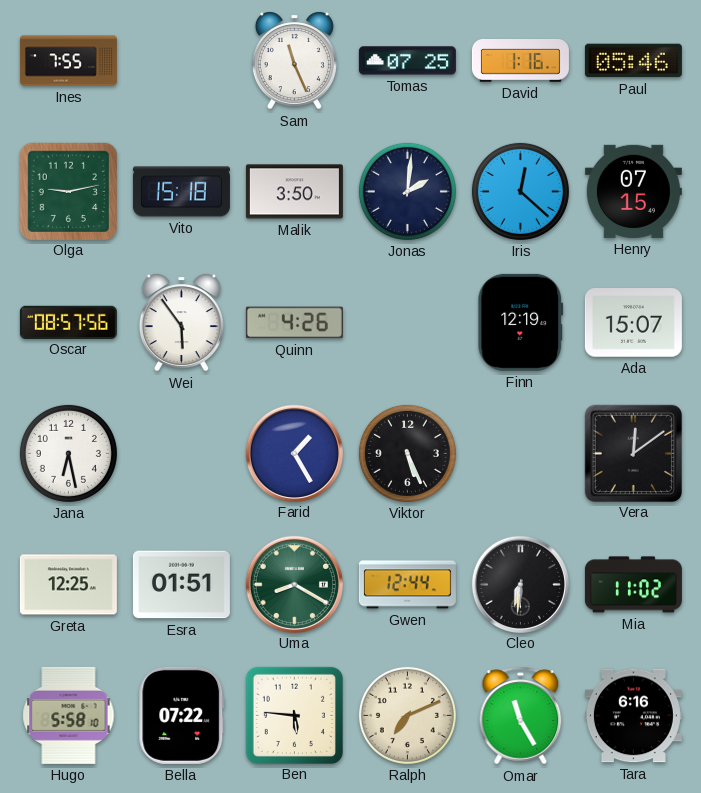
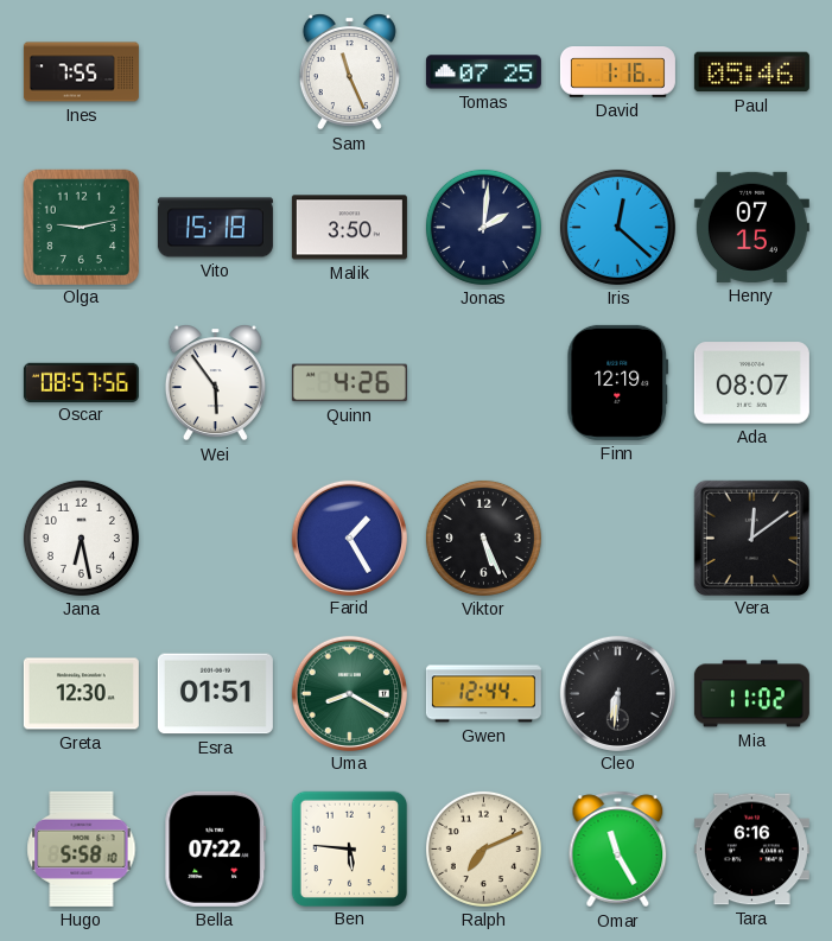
Ada: 15:07 -> 08:07 (751, 383)
Greta: 12:25 -> 12:30 (81, 694)
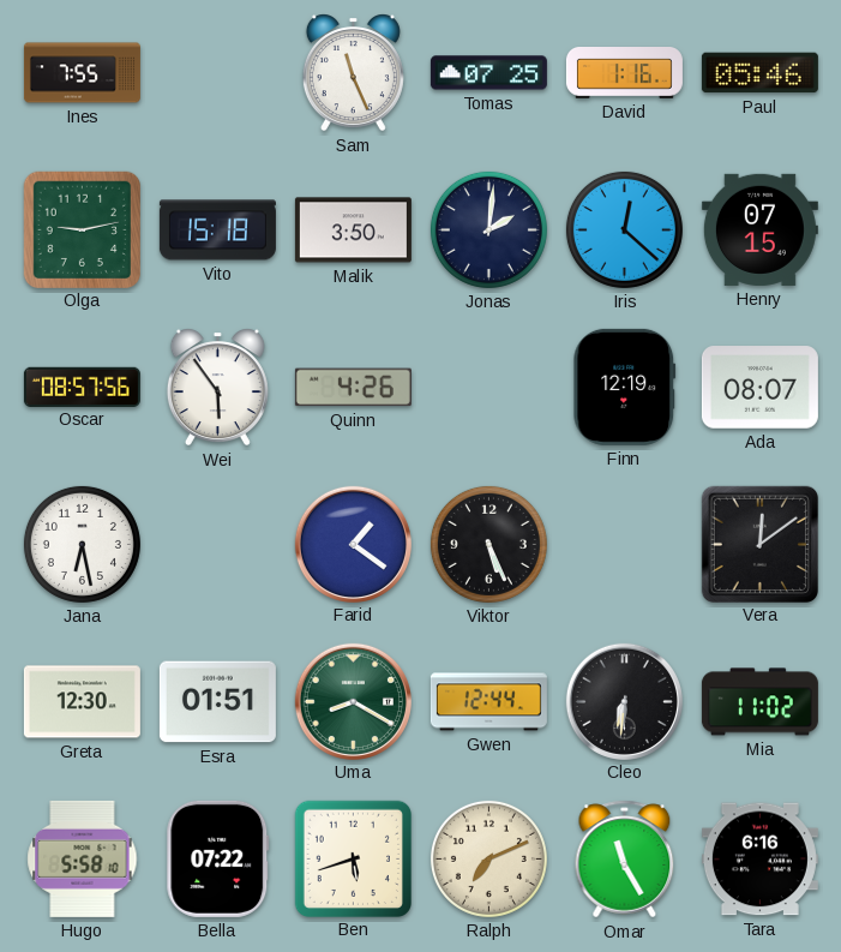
Farid: 1:25 -> 1:21 (353, 544)
Ben: 5:46 -> 5:42 (353, 858)
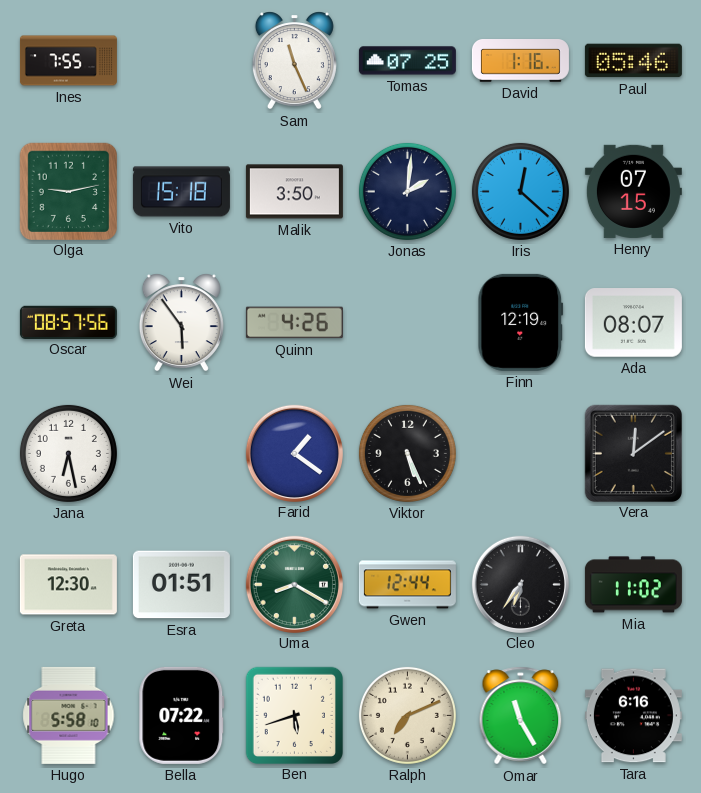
Cleo: 6:31 -> 6:36 (520, 584)
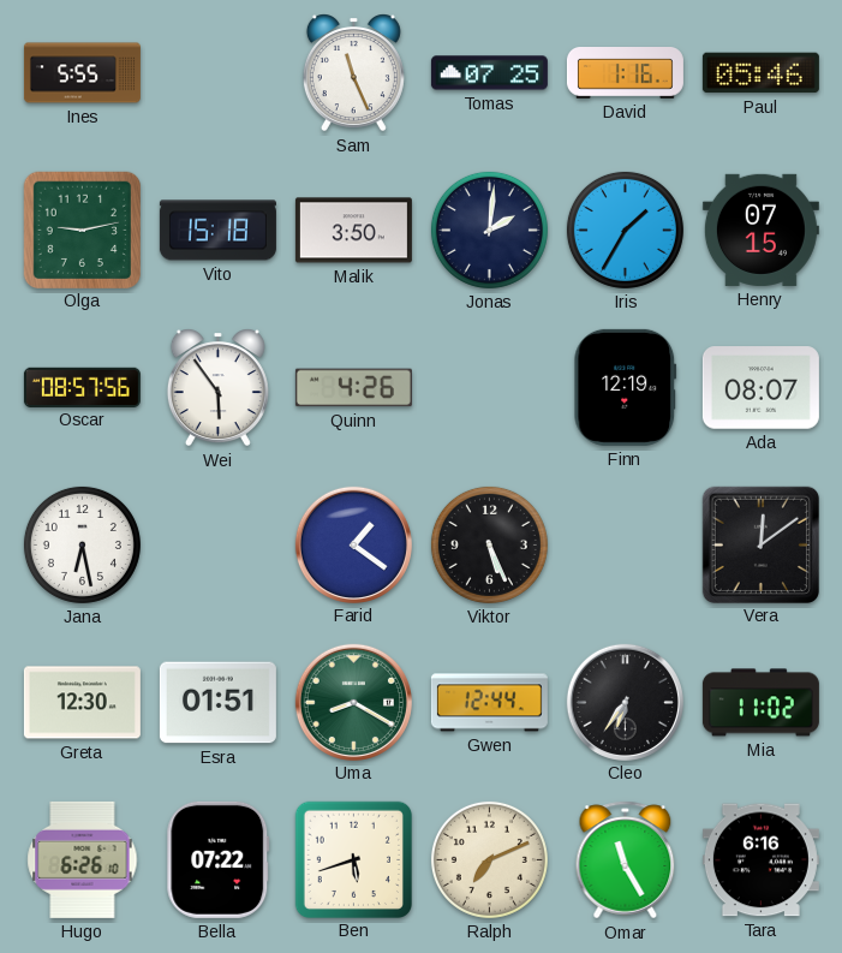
Ines: 7:55 -> 5:55 (82, 73)
Iris: 12:22 -> 1:35 (625, 230)
Hugo: 5:58 -> 6:26 (83, 859)
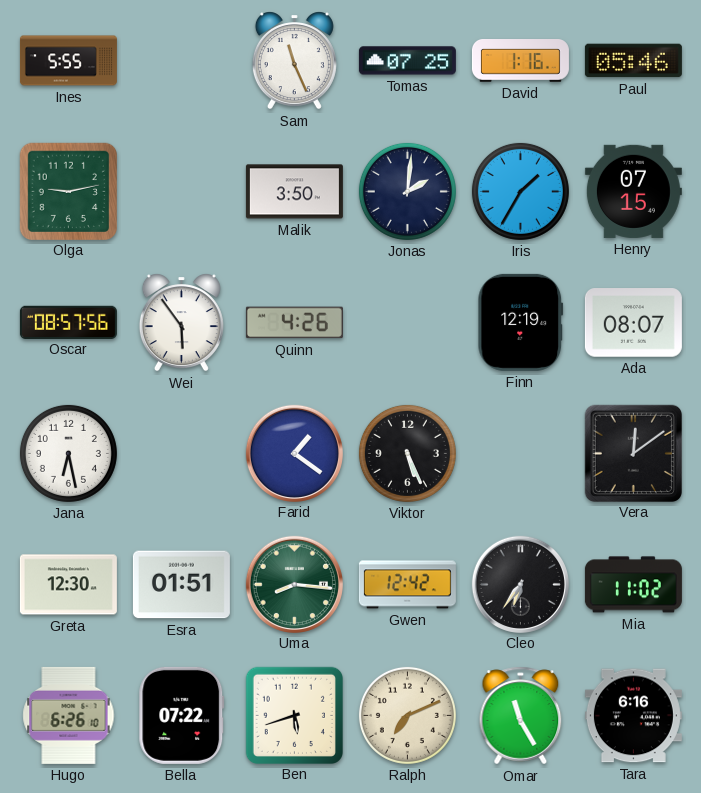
Vito: 15:18 -> none (217, 231)
Uma: 8:20 -> 8:16 (294, 584)
Gwen: 12:44 -> 12:42 (407, 585)
